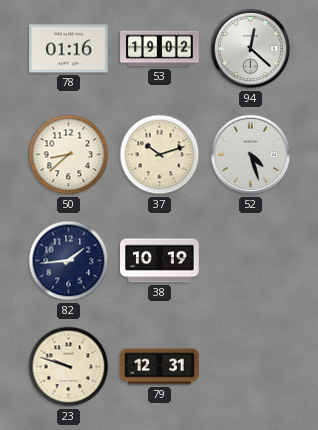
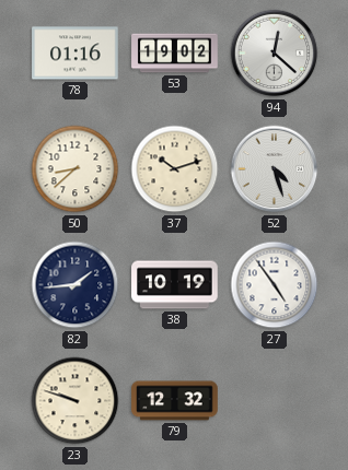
27: none -> 4:54 (275, 285)
79: 12:31 -> 12:32 (175, 401)
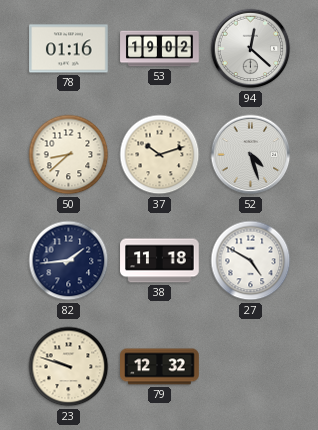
38: 10:19 -> 11:18 (160, 261)
27: 4:54 -> 4:50 (251, 261)
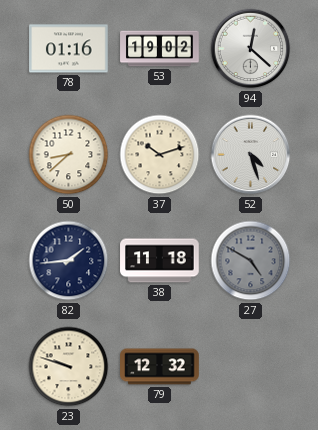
27 dial: white -> grey (251, 261)
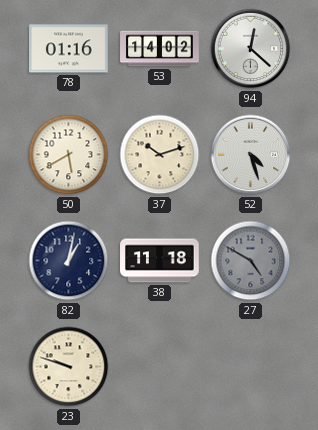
53: 19:02 -> 14:02 (160, 49)
50: 8:38 -> 5:40 (69, 155)
82: 1:44 -> 1:02 (69, 261)
79: 12:32 -> none (160, 367)
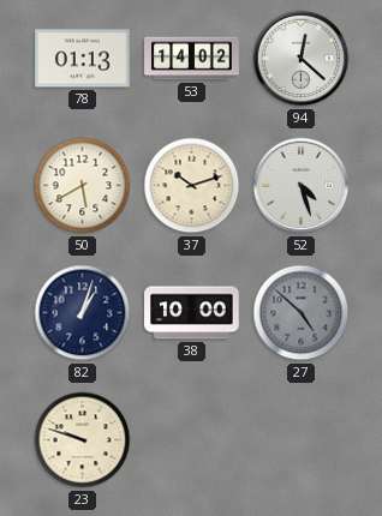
78: 01:16 -> 01:13 (83, 59)
82: 1:02 -> 1:03 (83, 313)
38: 11:18 -> 10:00 (192, 313)
27: 4:50 -> 4:52 (302, 313)
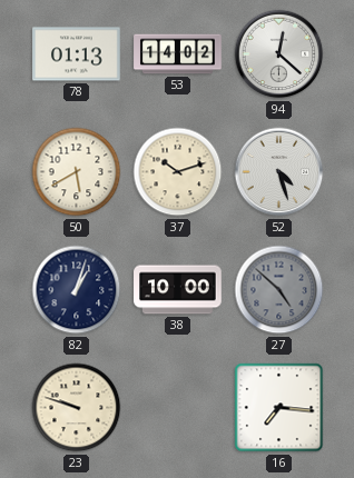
16: none -> 7:16 (279, 408)
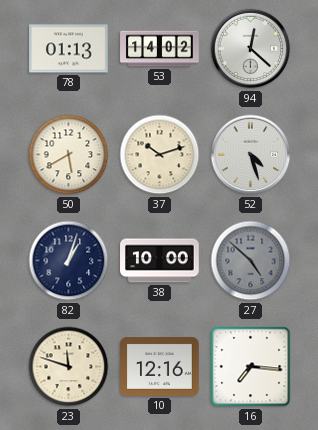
23: 9:48 -> 11:48 (69, 367)
10: none -> 12:16 (160, 367)
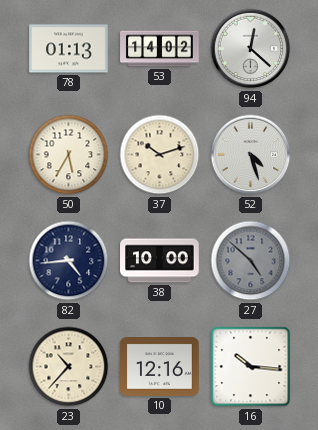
50: 5:40 -> 5:35 (69, 155)
82: 1:03 -> 4:44 (69, 261)
23: 11:48 -> 10:37 (69, 367)
16: 7:16 -> 10:16 (251, 367)
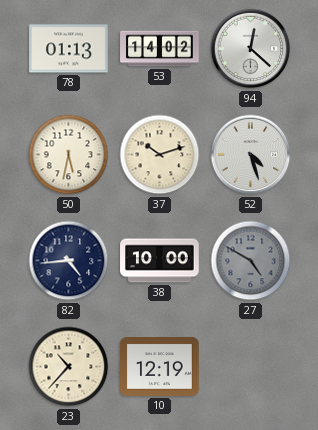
50: 5:35 -> 5:32 (69, 155)
27: 4:52 -> 4:50 (251, 261)
10: 12:16 -> 12:19 (160, 367)
16: 10:16 -> none (251, 367)
